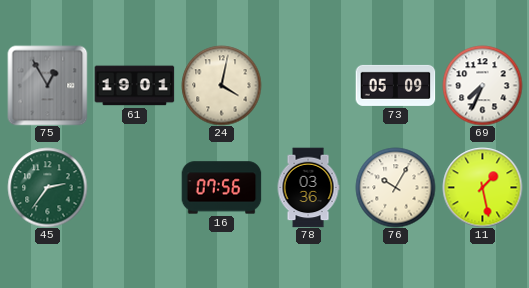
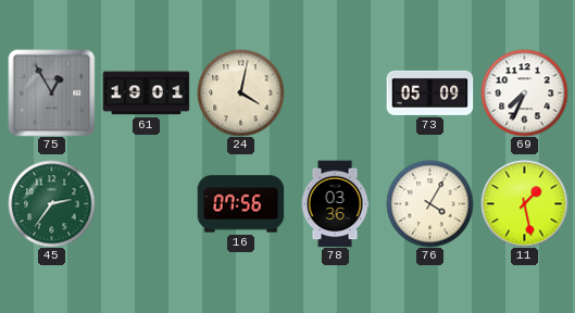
76: 10:05 -> 4:05 (429, 203)
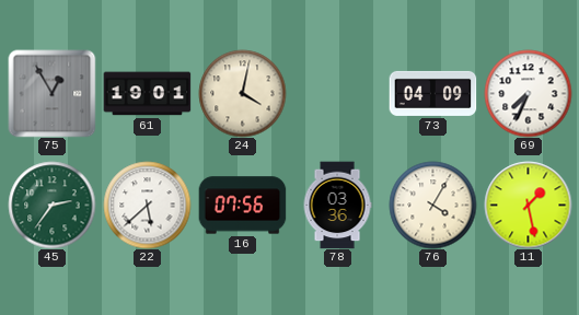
73: 05:09 -> 04:09 (432, 93)
22: none -> 5:38 (147, 205)
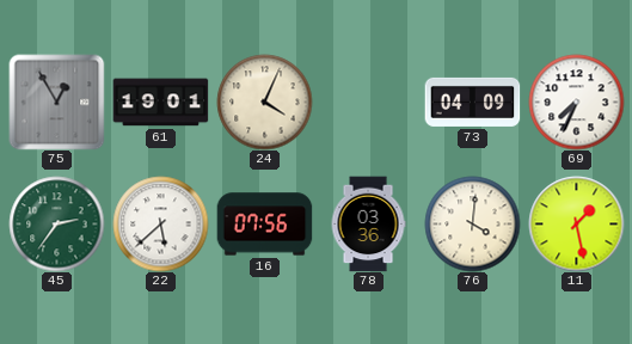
24: 4:02 -> 4:04 (264, 102)
76: 4:05 -> 4:01 (472, 223)
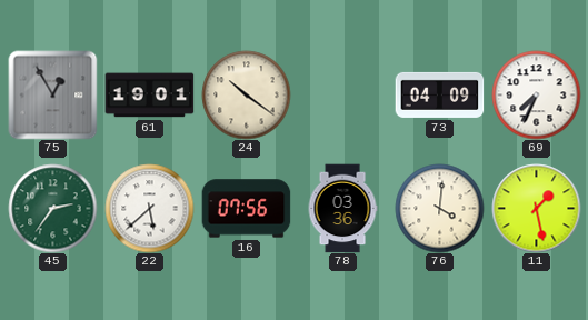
24: 4:04 -> 10:21 (246, 94)
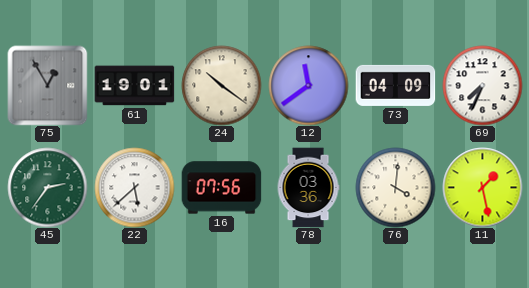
12: none -> 11:39 (308, 85)
